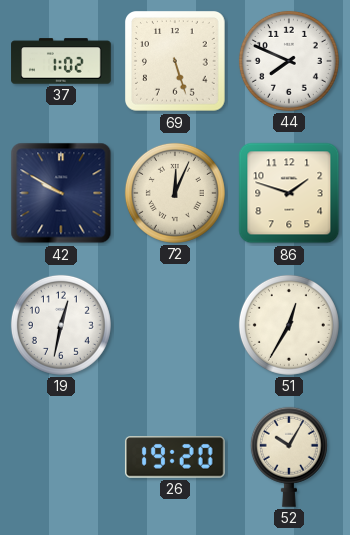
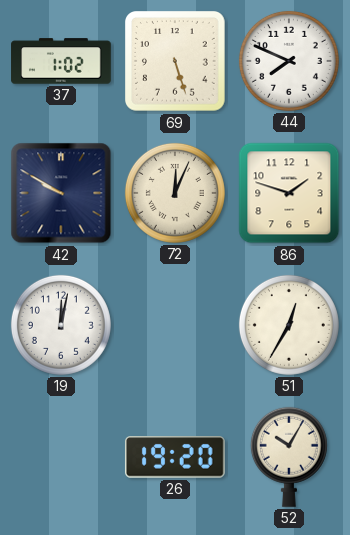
19: 12:32 -> 12:02 (61, 325)
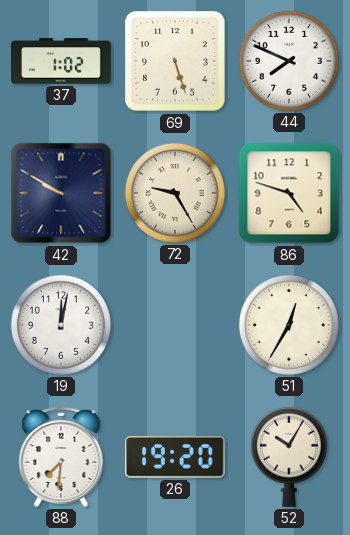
72: 12:04 -> 9:25 (175, 193)
86: 1:48 -> 4:48 (289, 193)
88: none -> 7:31 (61, 457)
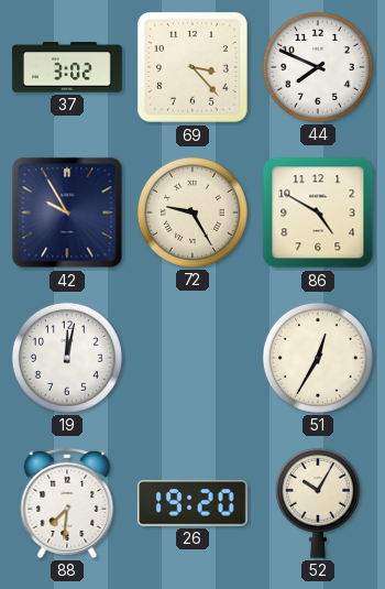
37: 1:02 -> 3:02 (67, 67)
69: 5:27 -> 3:23 (194, 68)
42: 9:50 -> 9:55 (67, 212)
86: 4:48 -> 4:50 (318, 212)
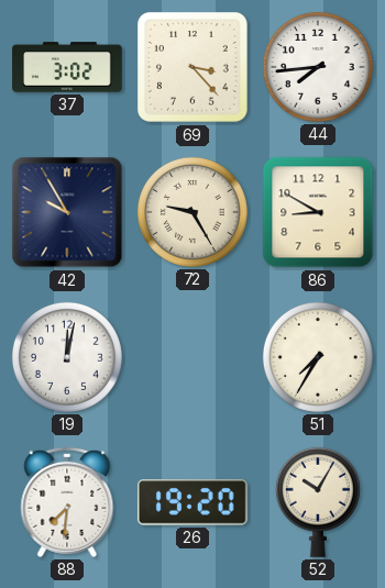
44: 7:49 -> 7:44 (318, 67)
86: 4:50 -> 8:50 (318, 212)
51: 12:35 -> 7:35 (318, 357)
